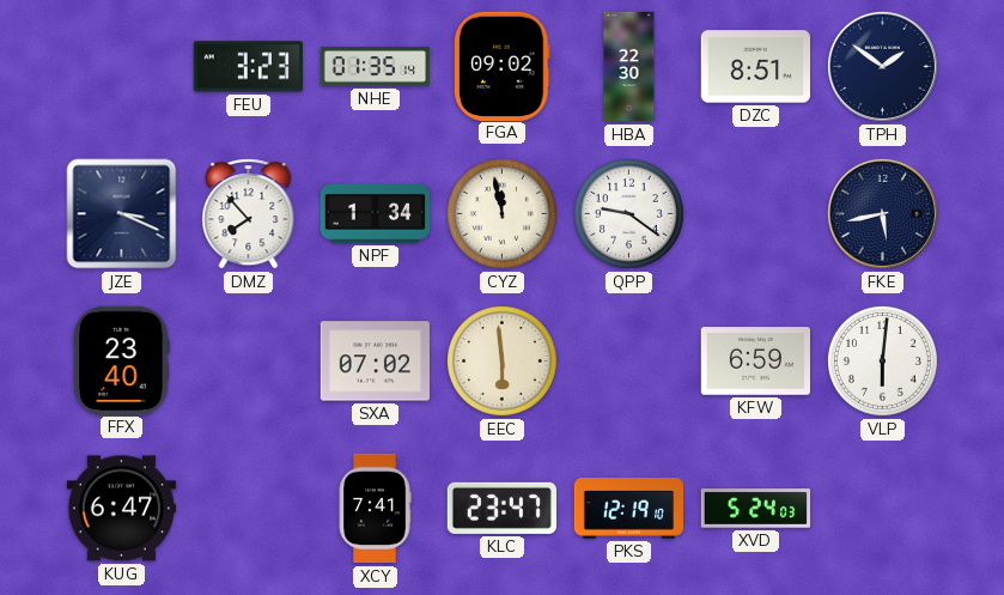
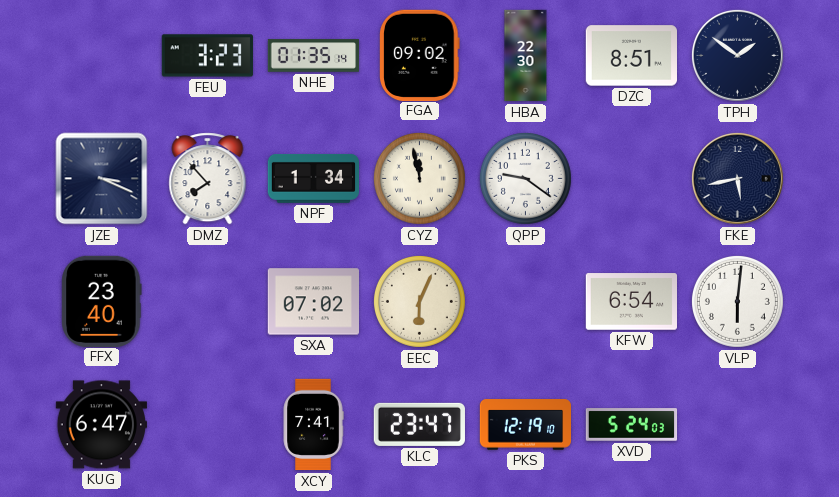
EEC: 5:59 -> 6:04 (419, 301)
KFW: 6:59 -> 6:54 (631, 302)
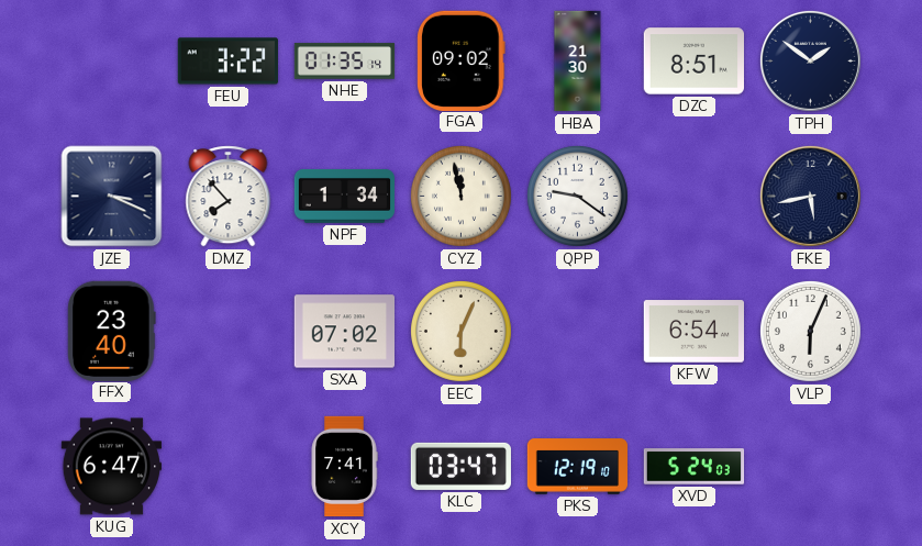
FEU: 3:23 -> 3:22 (227, 62)
HBA: 22:30 -> 21:30 (578, 62)
VLP: 6:01 -> 6:04 (810, 331)
KLC: 23:47 -> 03:47 (460, 466)
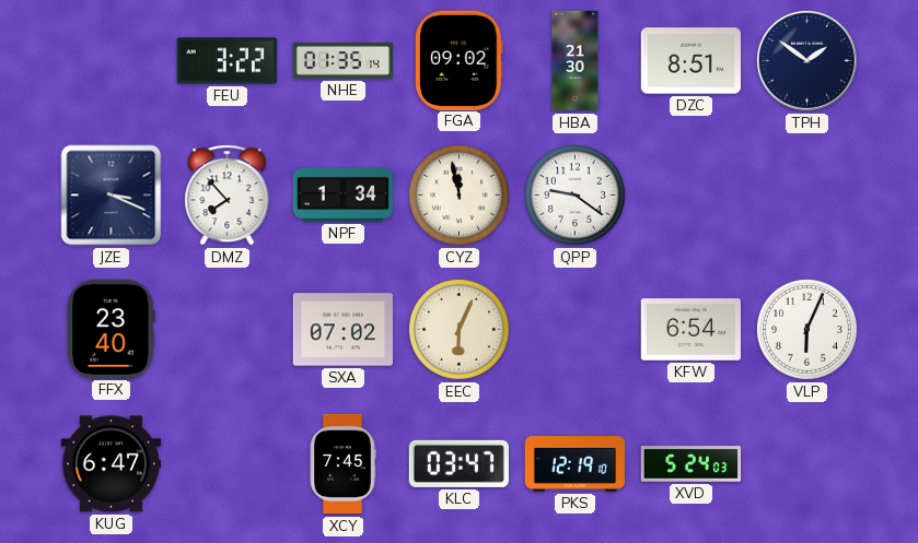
FKE: 5:43 -> none (810, 196)
XCY: 7:41 -> 7:45 (342, 464)
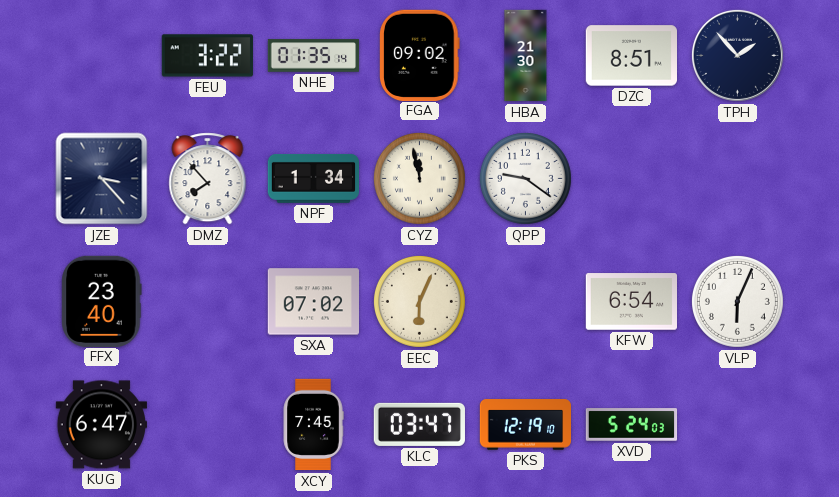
TPH: 1:51 -> 1:53 (737, 55)
JZE: 3:19 -> 3:23 (102, 179)
